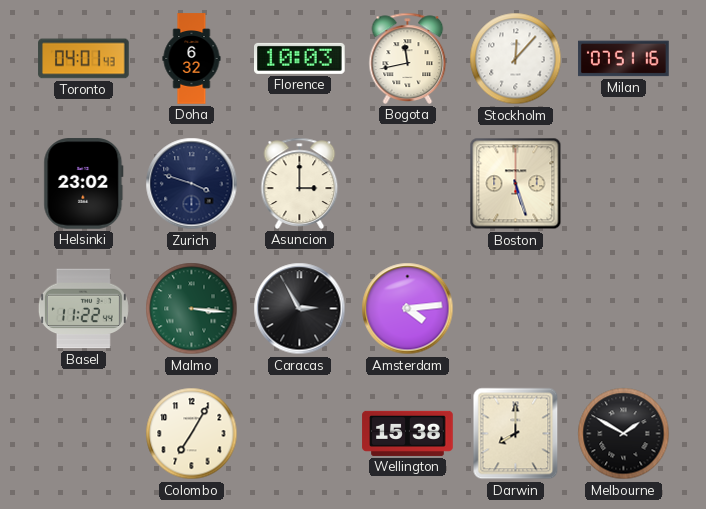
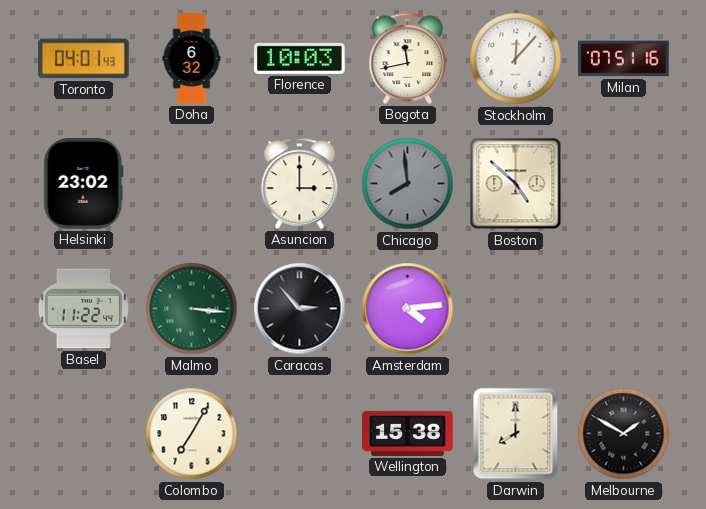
Zurich: 3:48 -> none (192, 184)
Chicago: none -> 7:59 (408, 184)
Boston: 5:27 -> 4:52 (516, 184)
Caracas: 2:55 -> 2:53 (300, 309)
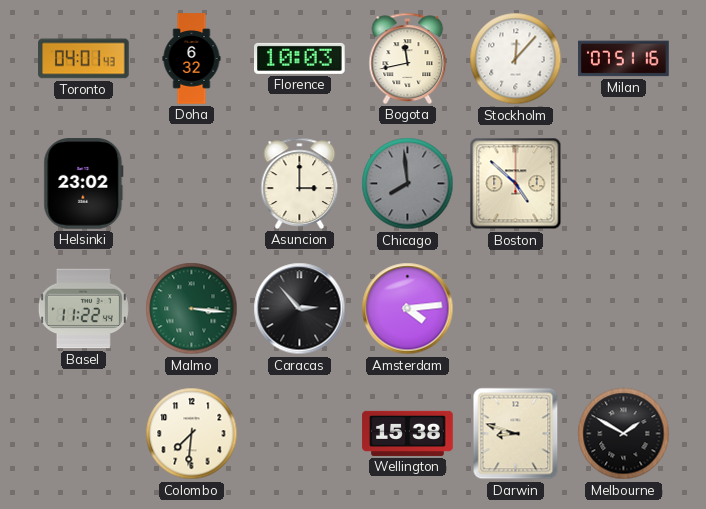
Colombo: 7:05 -> 7:31 (192, 434)
Darwin: 8:00 -> 8:48 (516, 434)
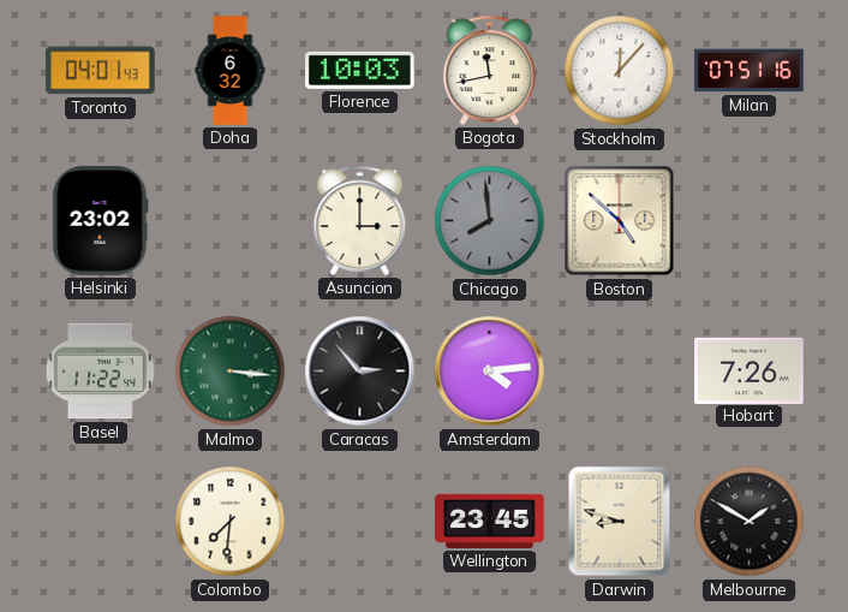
Hobart: none -> 7:26 (750, 370)
Wellington: 15:38 -> 23:45 (490, 521)
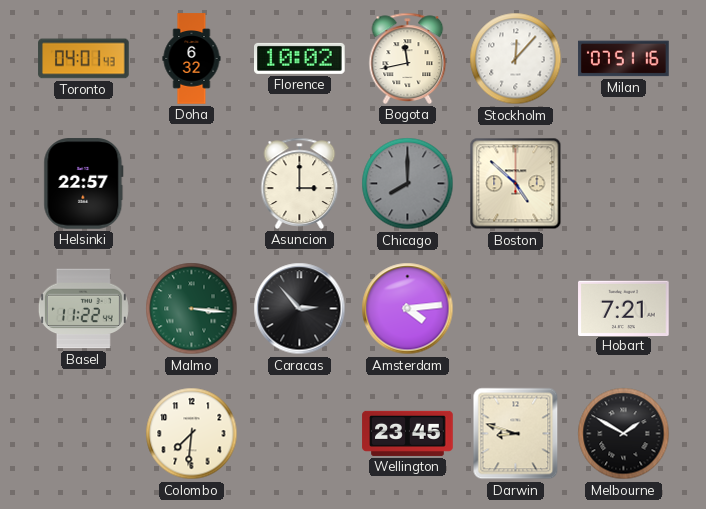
Florence: 10:03 -> 10:02 (300, 58)
Helsinki: 23:02 -> 22:57 (84, 184)
Chicago: 7:59 -> 8:00 (408, 184)
Hobart: 7:26 -> 7:21 (624, 308)
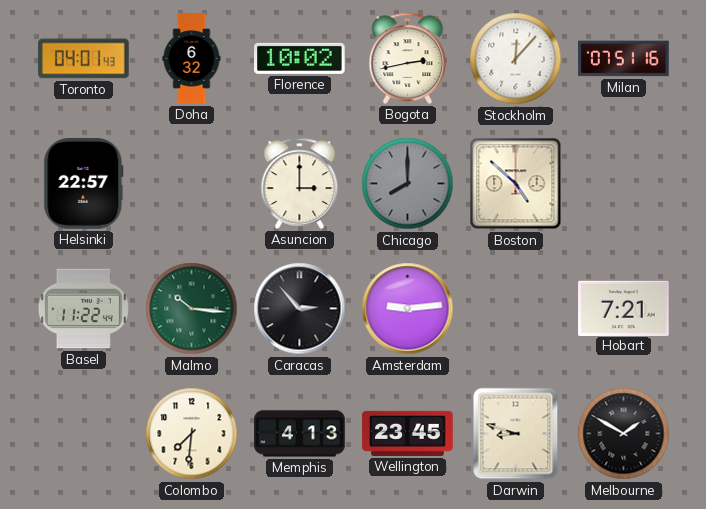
Bogota: 11:43 -> 2:43 (408, 58)
Malmo: 3:16 -> 10:16 (192, 309)
Amsterdam: 4:14 -> 9:14 (408, 309)
Memphis: none -> 4:13 (300, 434)
